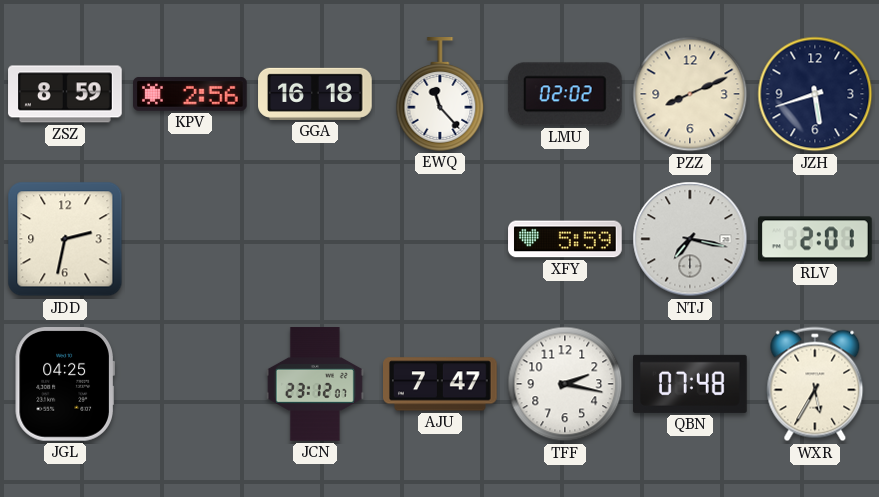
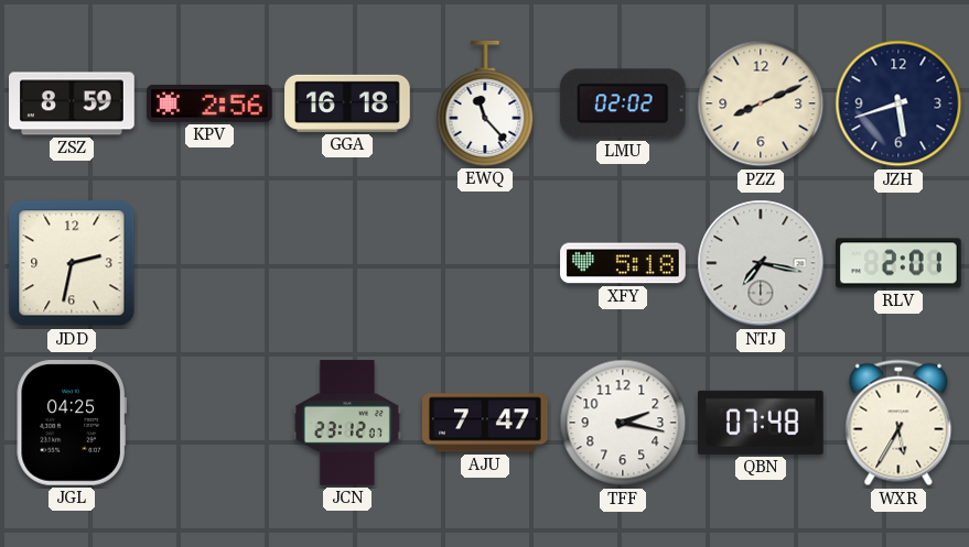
XFY: 5:59 -> 5:18 (623, 263)
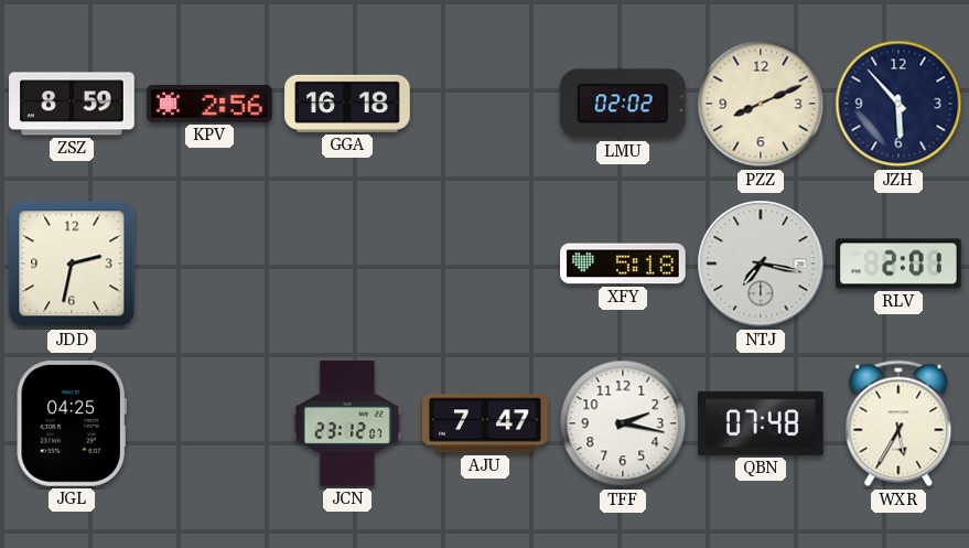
EWQ: 11:23 -> none (485, 103)
JZH: 5:42 -> 5:53 (898, 104)
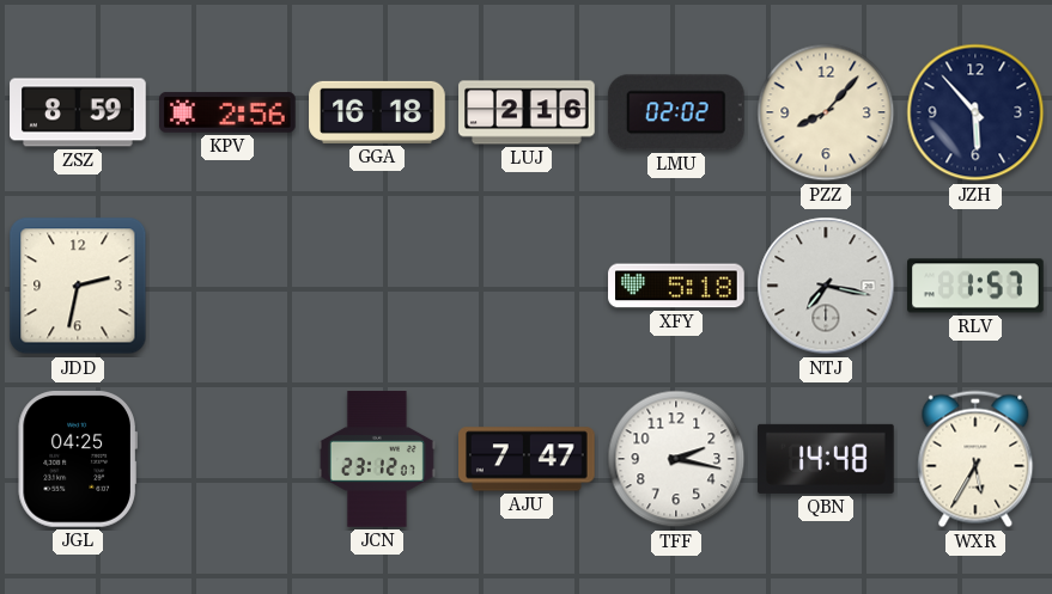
LUJ: none -> 2:16 (527, 112)
PZZ: 8:11 -> 8:07 (826, 112)
RLV: 2:01 -> 1:57 (977, 286)
QBN: 07:48 -> 14:48 (827, 459)
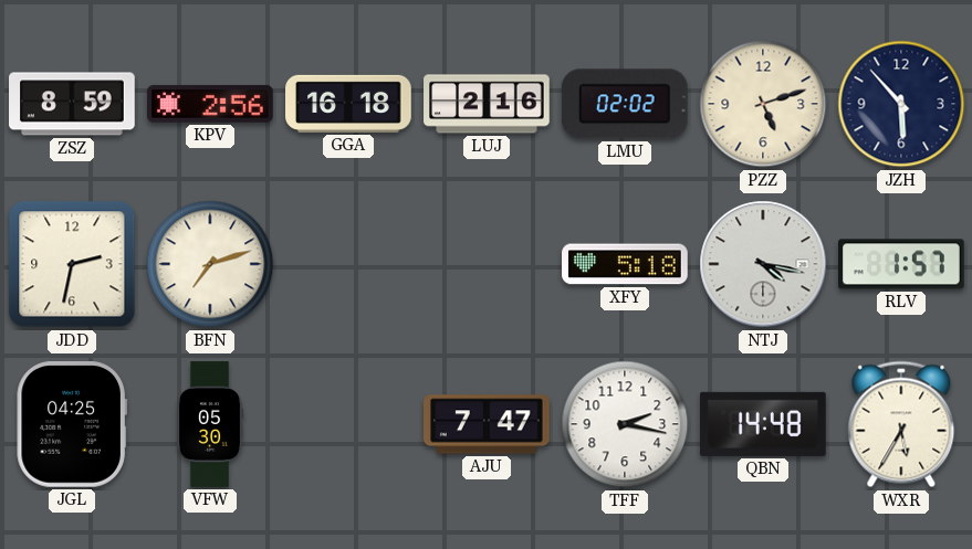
PZZ: 8:07 -> 5:12 (763, 104)
BFN: none -> 7:12 (210, 264)
NTJ: 7:17 -> 4:17 (763, 264)
VFW: none -> 05:30 (210, 424)
JCN: 23:12 -> none (377, 459)
